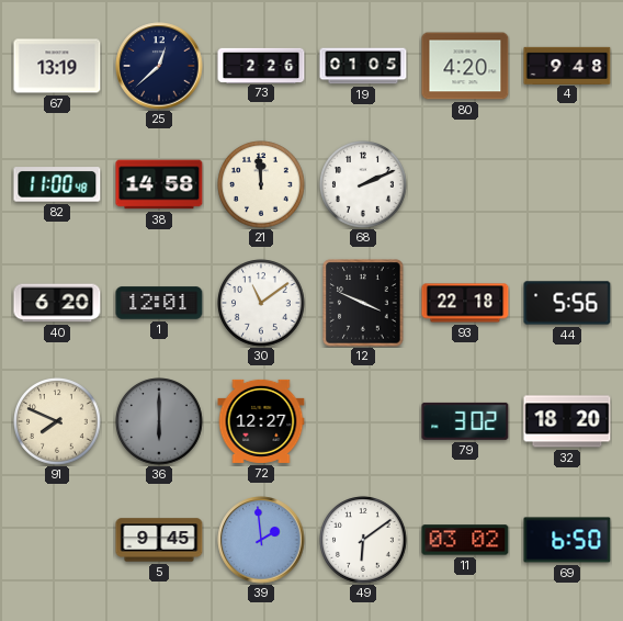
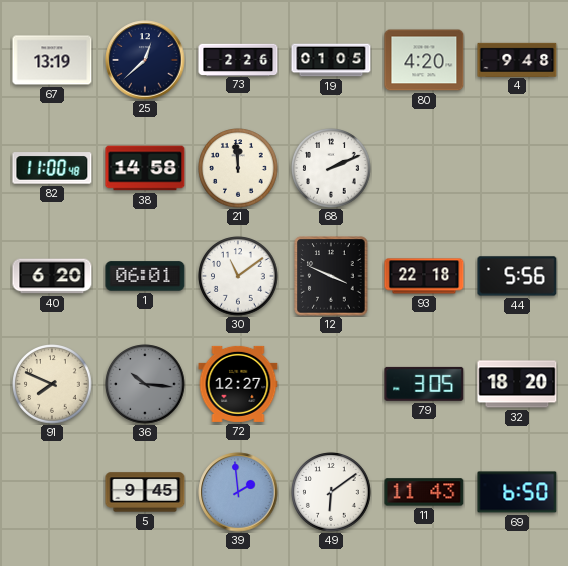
1: 12:01 -> 06:01 (145, 276)
36: 6:00 -> 10:16 (145, 384)
79: 3:02 -> 3:05 (424, 384)
11: 03:02 -> 11:43 (424, 492)
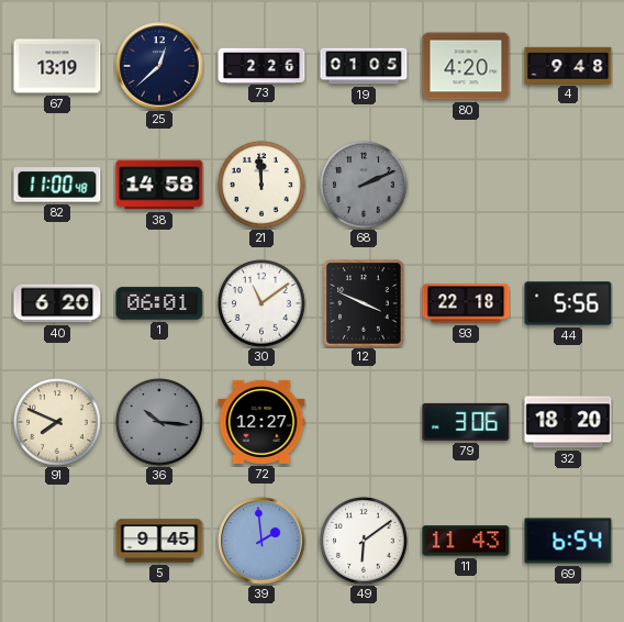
68 dial: white -> grey (364, 185)
79: 3:05 -> 3:06 (466, 422)
69: 6:50 -> 6:54 (568, 541)
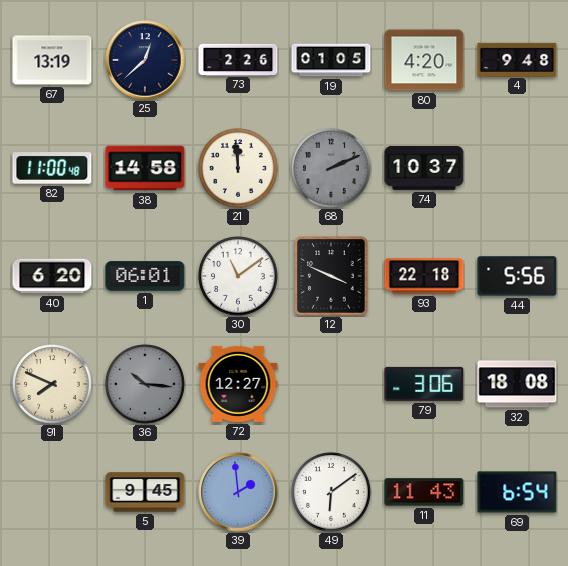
74: none -> 10:37 (424, 169)
32: 18:20 -> 18:08 (517, 384)
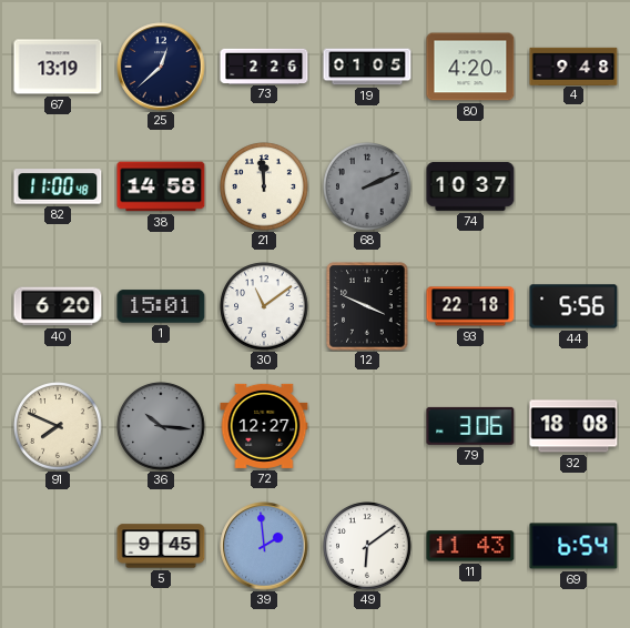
1: 06:01 -> 15:01 (161, 306)
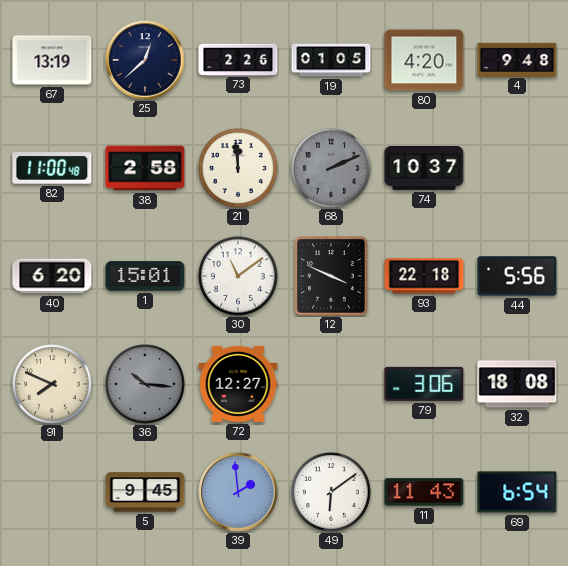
38: 14:58 -> 2:58 (145, 168)
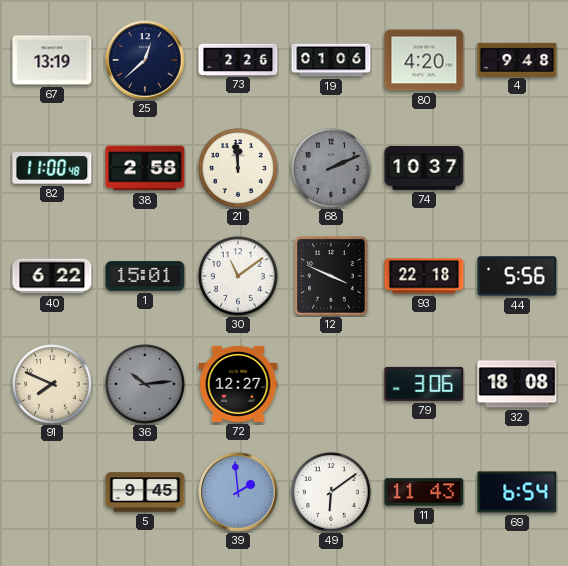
19: 01:05 -> 01:06 (331, 60)
40: 6:20 -> 6:22 (52, 276)
36: 10:16 -> 10:14 (145, 384)
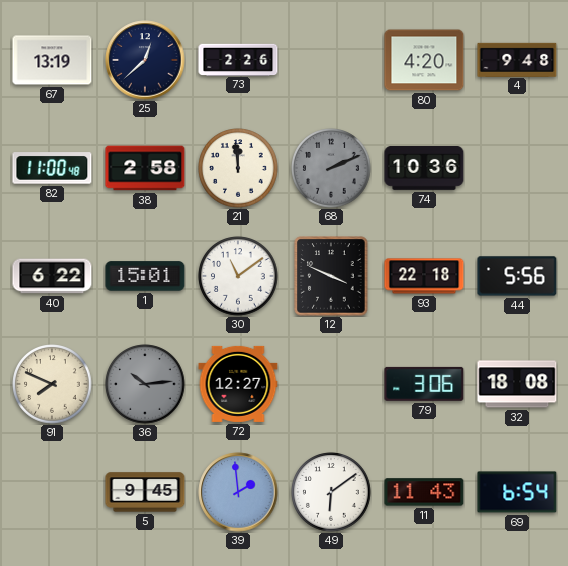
19: 01:06 -> none (331, 60)
74: 10:37 -> 10:36 (424, 169)
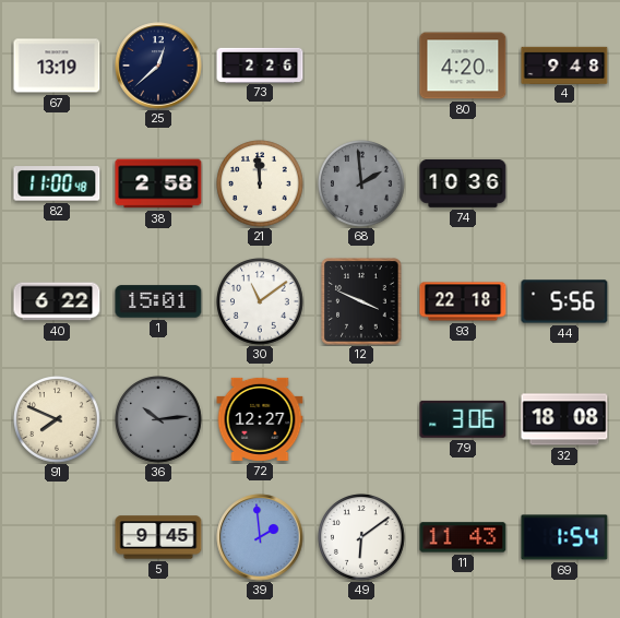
68: 2:11 -> 1:59 (361, 183)
69: 6:54 -> 1:54 (564, 537)
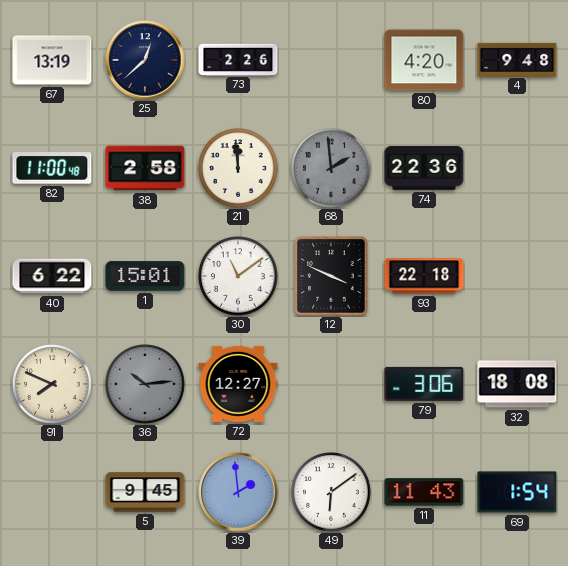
74: 10:36 -> 22:36 (424, 169)
44: 5:56 -> none (564, 301)
